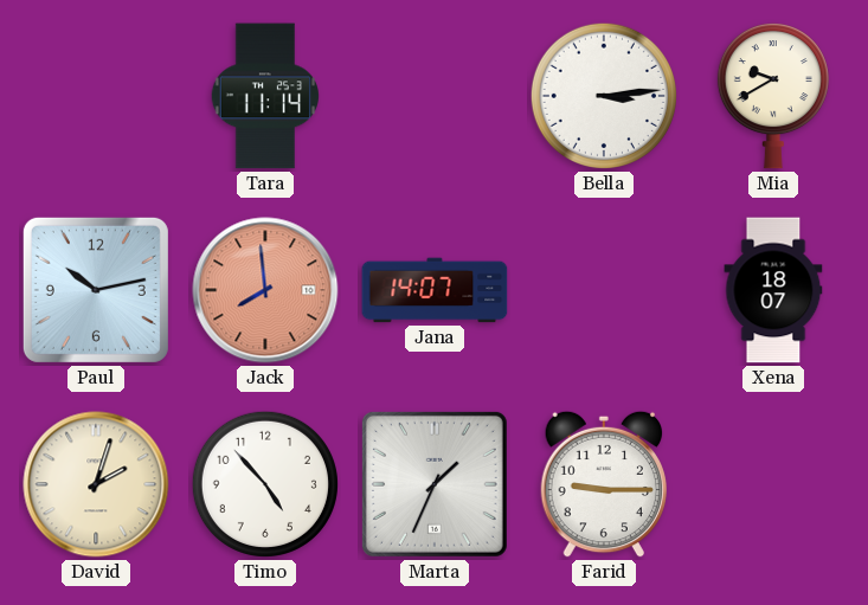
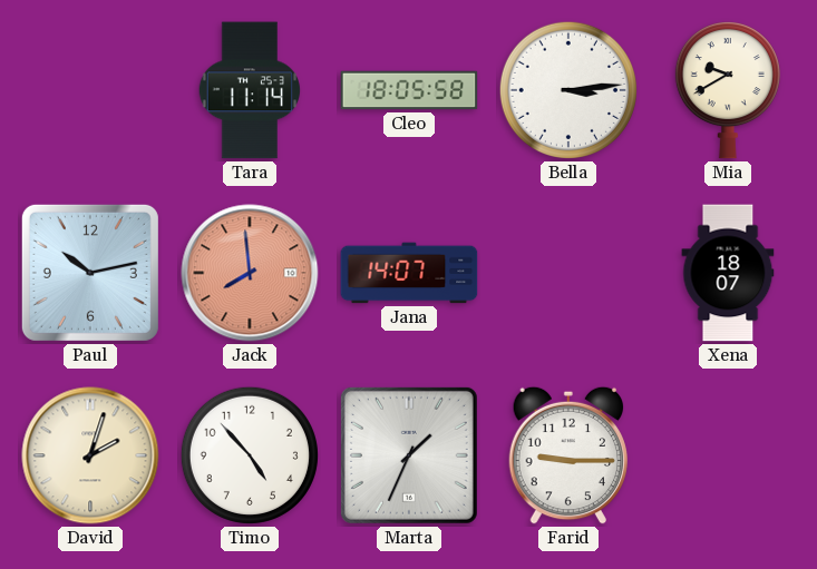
Cleo: none -> 18:05 (409, 90)
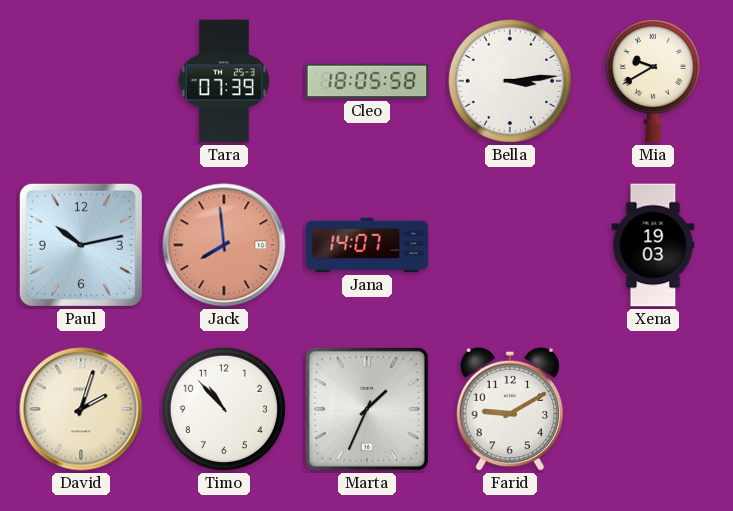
Tara: 11:14 -> 07:39 (223, 81)
Xena: 18:07 -> 19:03 (653, 245)
Timo: 4:53 -> 10:53 (224, 409)
Farid: 9:15 -> 9:10 (509, 409)
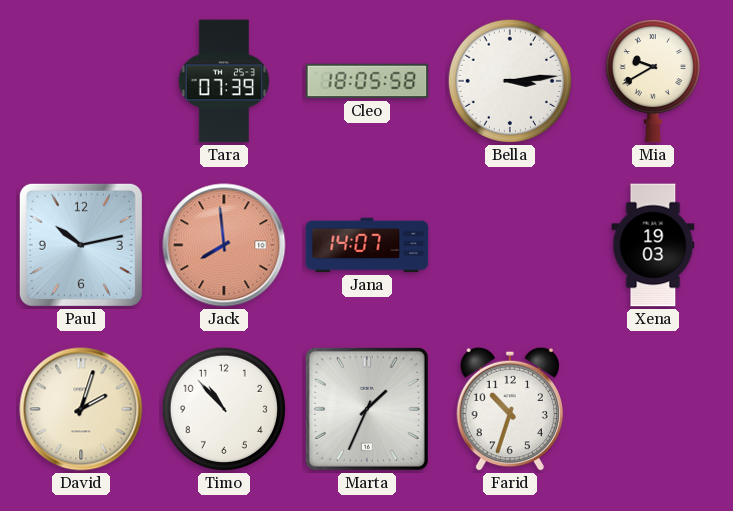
Farid: 9:10 -> 10:33 (509, 409)
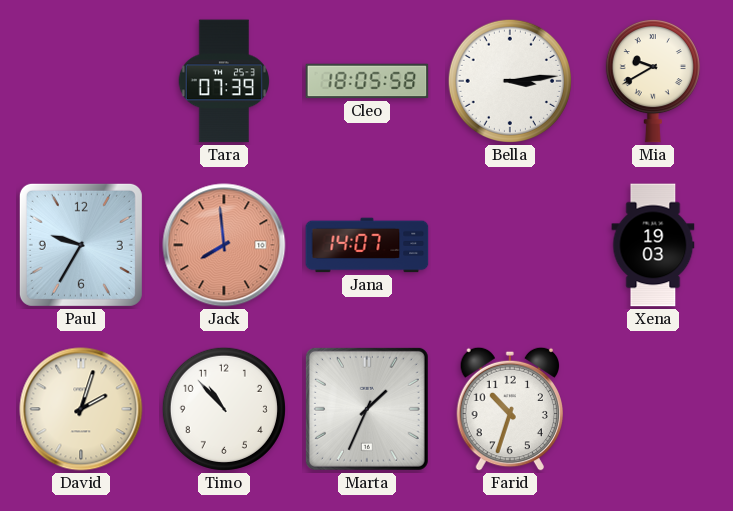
Paul: 10:13 -> 9:35 (81, 245)
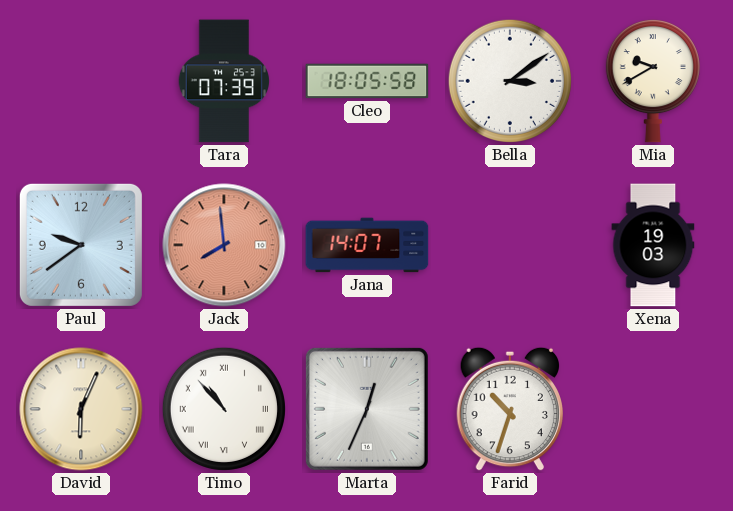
Bella: 3:14 -> 3:09 (510, 81)
Paul: 9:35 -> 9:39 (81, 245)
David: 2:03 -> 6:04 (81, 409)
Timo numerals: Arabic -> Roman (224, 409)
Marta: 1:34 -> 12:34 (367, 409)
